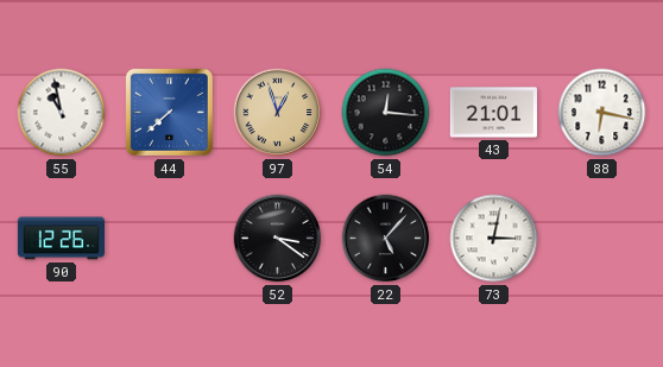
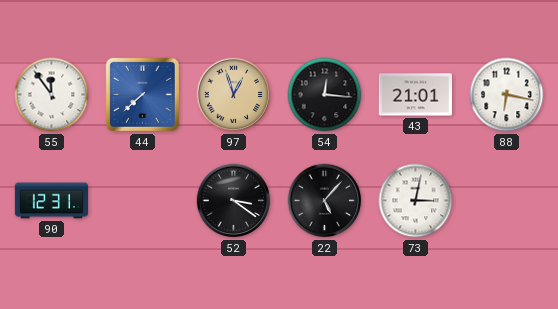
55: 10:58 -> 11:54 (52, 95)
90: 12:26 -> 12:31 (51, 201)
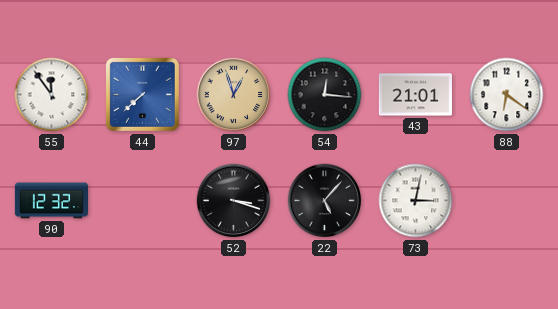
88: 6:17 -> 6:21 (507, 95)
90: 12:31 -> 12:32 (51, 201)
52: 3:21 -> 3:18 (234, 201)
